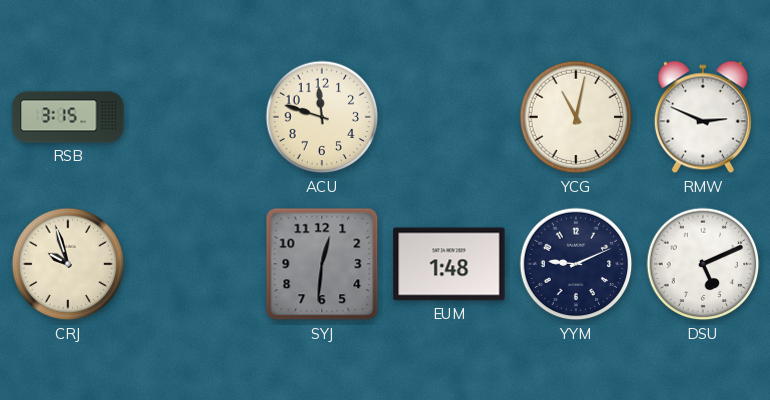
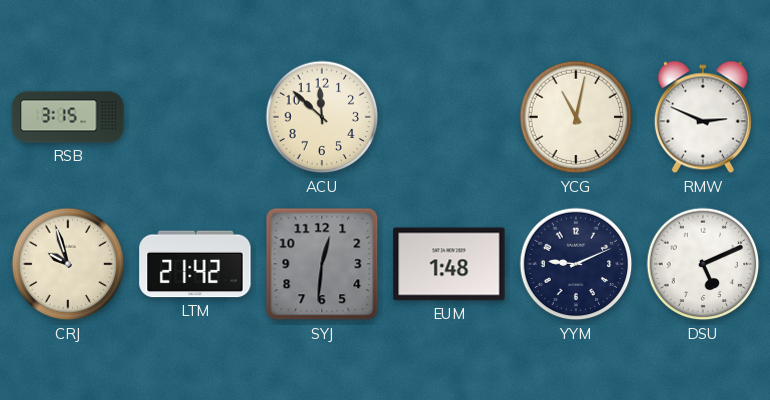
ACU: 11:48 -> 11:52 (322, 117)
LTM: none -> 21:42 (195, 264)
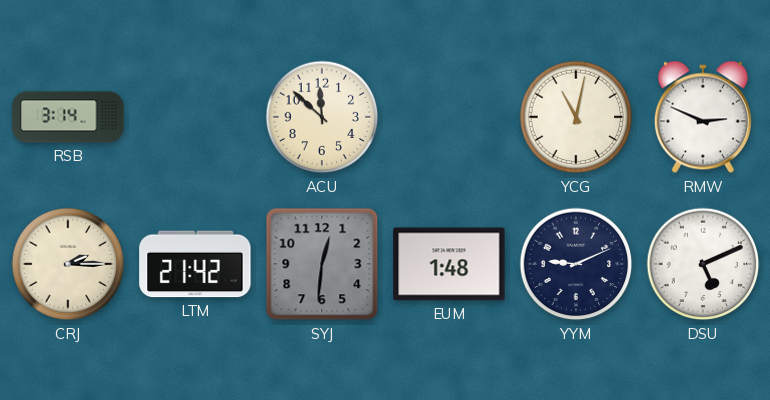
RSB: 3:15 -> 3:14 (68, 117)
CRJ: 9:57 -> 2:15 (68, 264)
